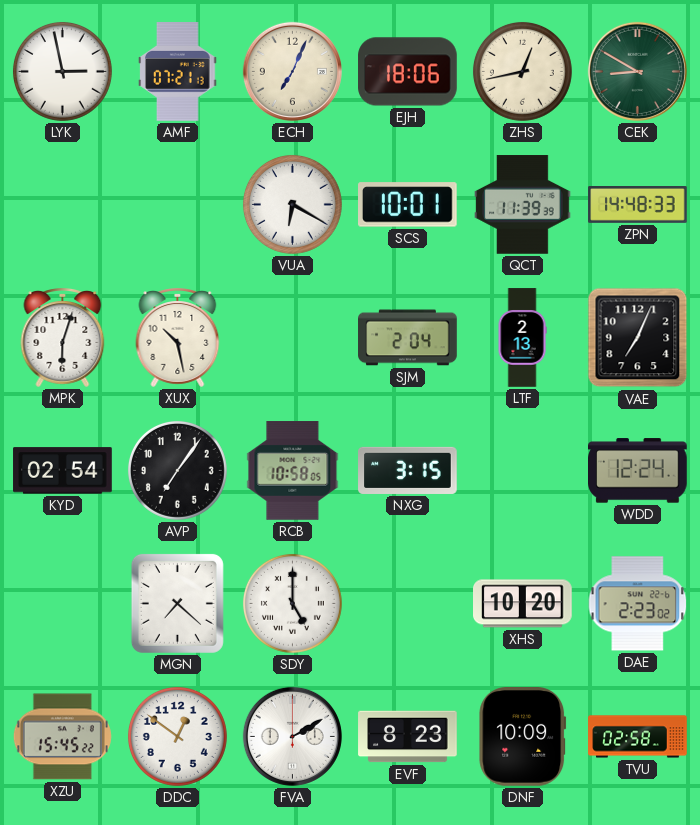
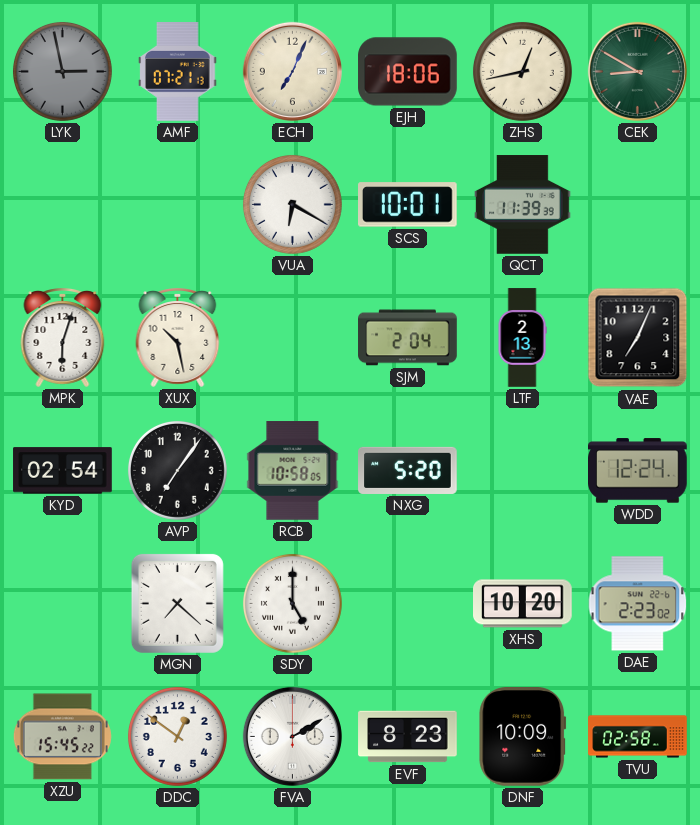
LYK dial: white -> grey (62, 71)
ZPN: 14:48 -> none (638, 205)
NXG: 3:15 -> 5:20 (408, 470)
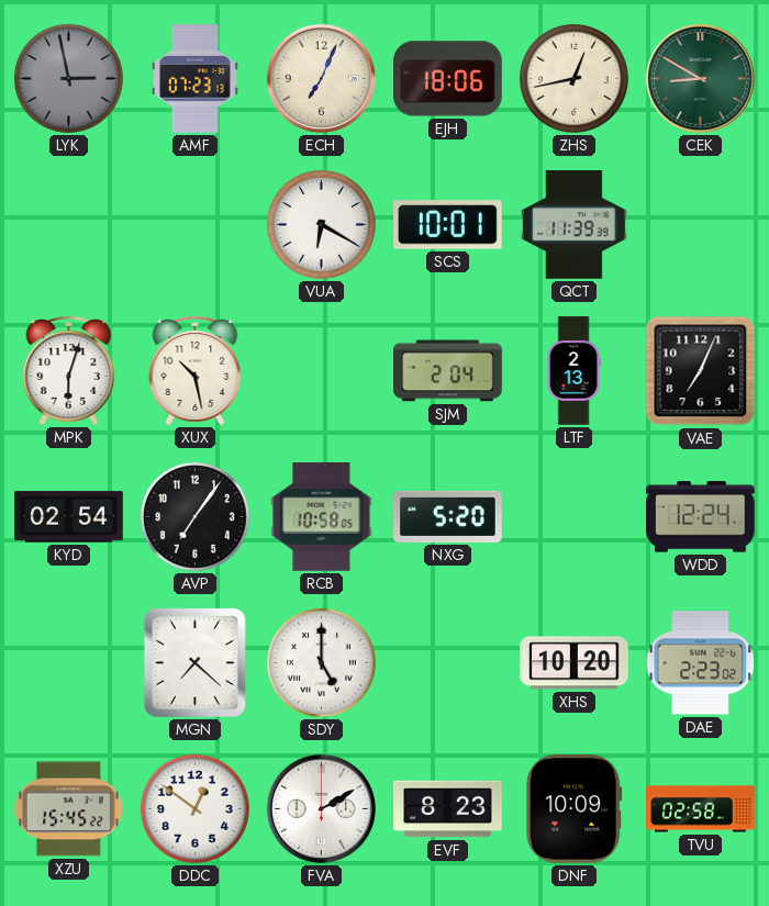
AMF: 07:21 -> 07:23 (196, 79)
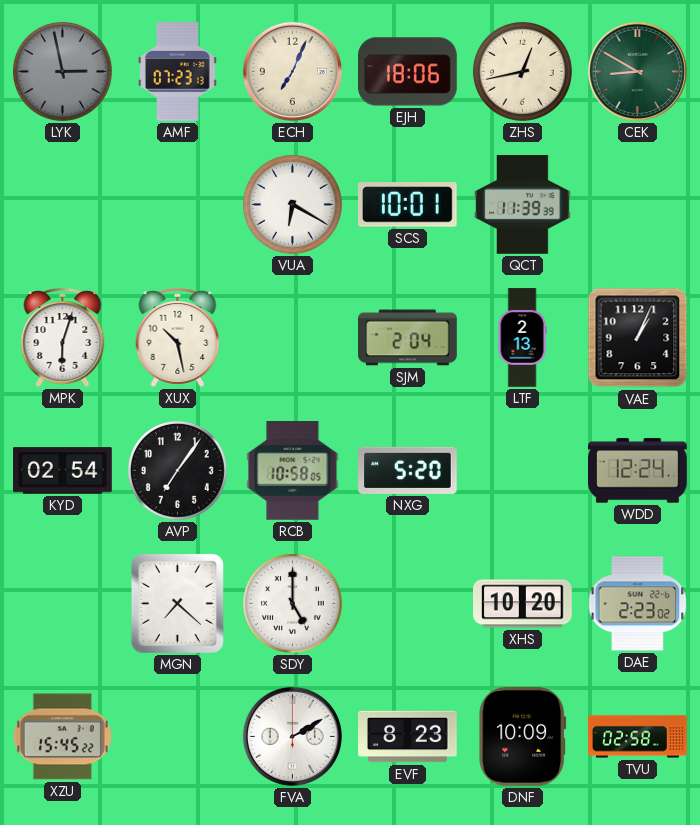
VAE: 7:04 -> 1:04 (638, 338)
DDC: 12:51 -> none (194, 808)
